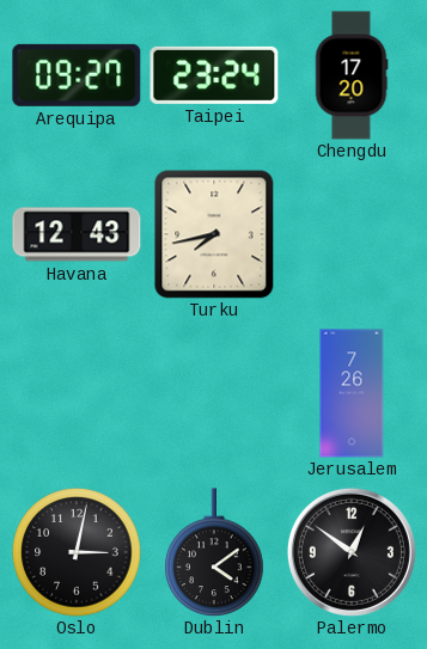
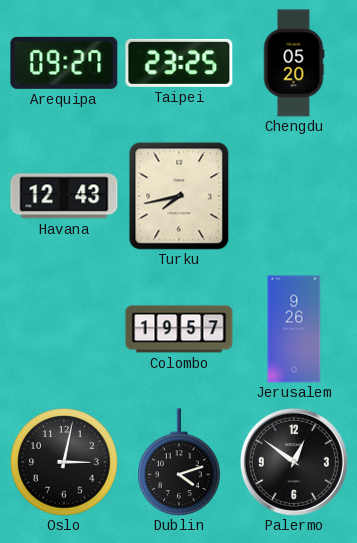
Taipei: 23:24 -> 23:25 (179, 63)
Chengdu: 17:20 -> 05:20 (294, 63)
Colombo: none -> 19:57 (179, 329)
Jerusalem: 7:26 -> 9:26 (294, 329)
Dublin: 4:09 -> 4:12 (179, 462)
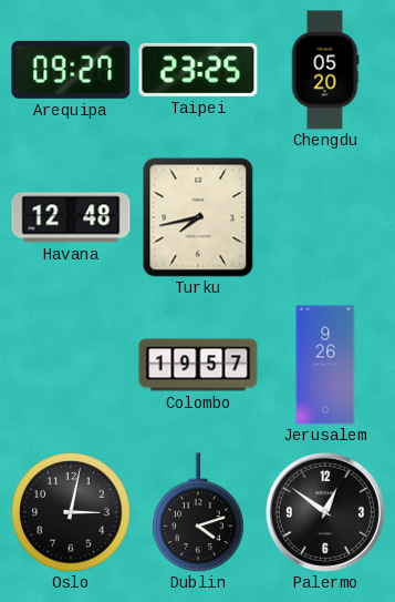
Havana: 12:43 -> 12:48 (71, 217)
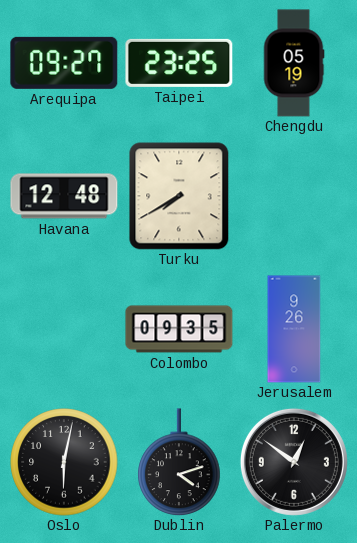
Chengdu: 05:20 -> 05:19 (294, 63)
Turku: 7:43 -> 7:40 (179, 196)
Colombo: 19:57 -> 09:35 (179, 329)
Oslo: 3:02 -> 6:02 (64, 462)
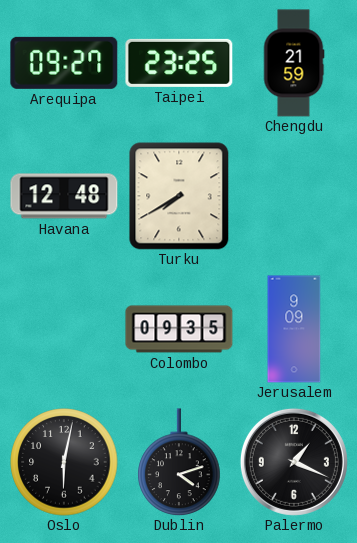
Chengdu: 05:19 -> 21:59 (294, 63)
Jerusalem: 9:26 -> 9:09 (294, 329)
Palermo: 12:51 -> 1:19 (294, 462)
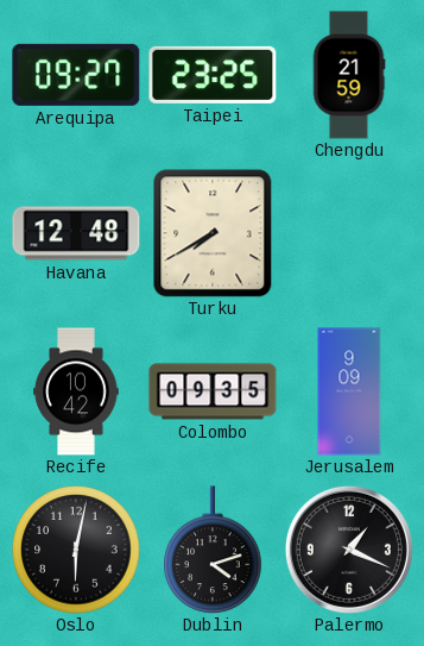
Recife: none -> 10:42 (76, 391)
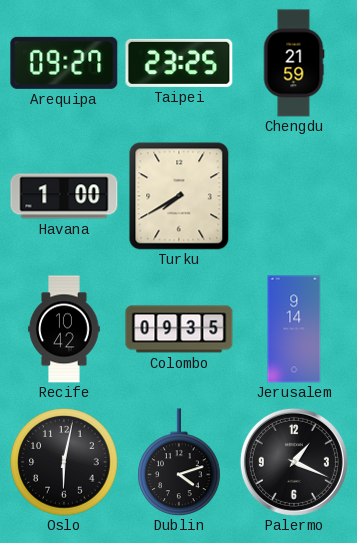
Havana: 12:48 -> 1:00 (64, 196)
Jerusalem: 9:09 -> 9:14 (294, 329)
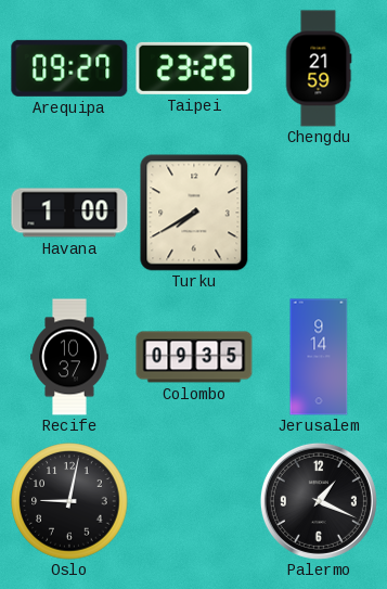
Recife: 10:42 -> 10:37 (69, 357)
Oslo: 6:02 -> 9:02 (69, 501)
Dublin: 4:12 -> none (179, 462)
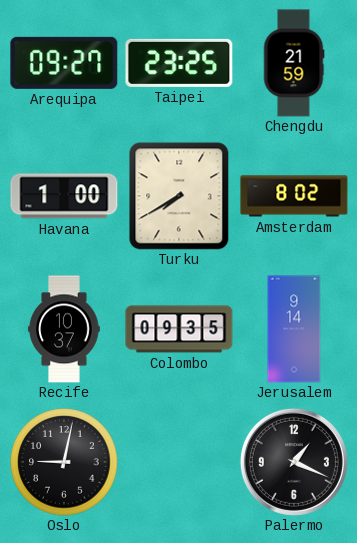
Amsterdam: none -> 8:02 (294, 196)
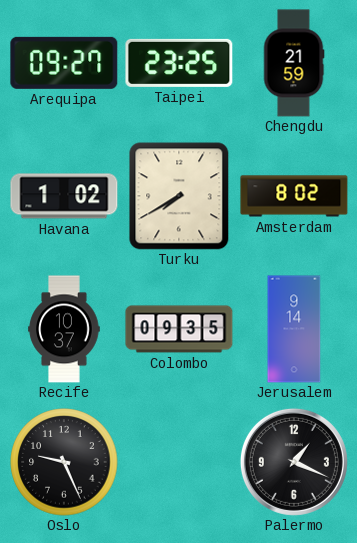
Havana: 1:00 -> 1:02 (64, 196)
Oslo: 9:02 -> 9:26 (64, 462)
